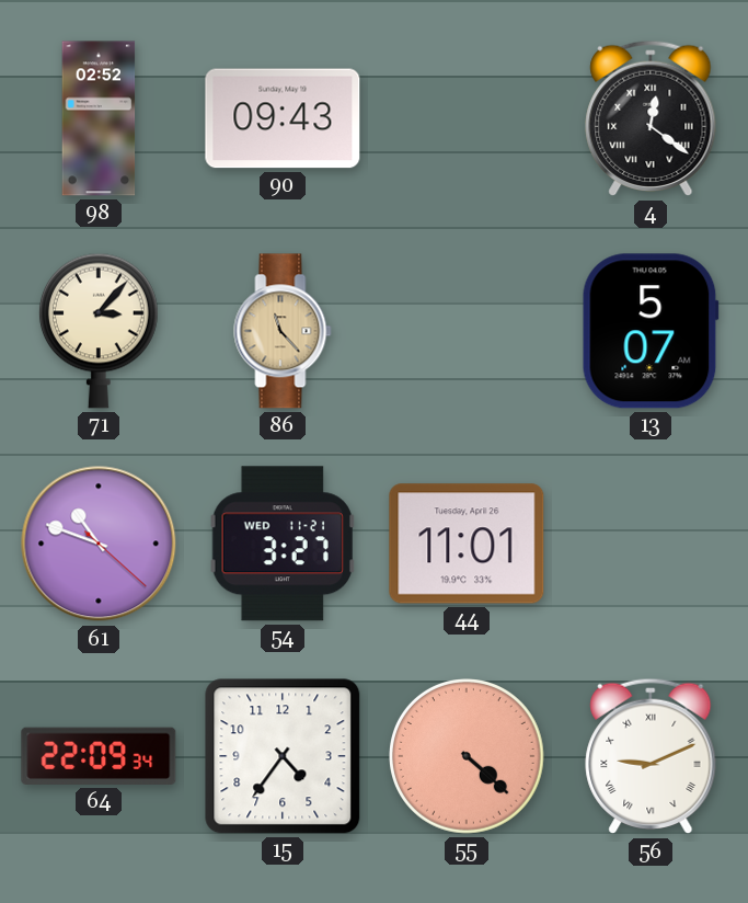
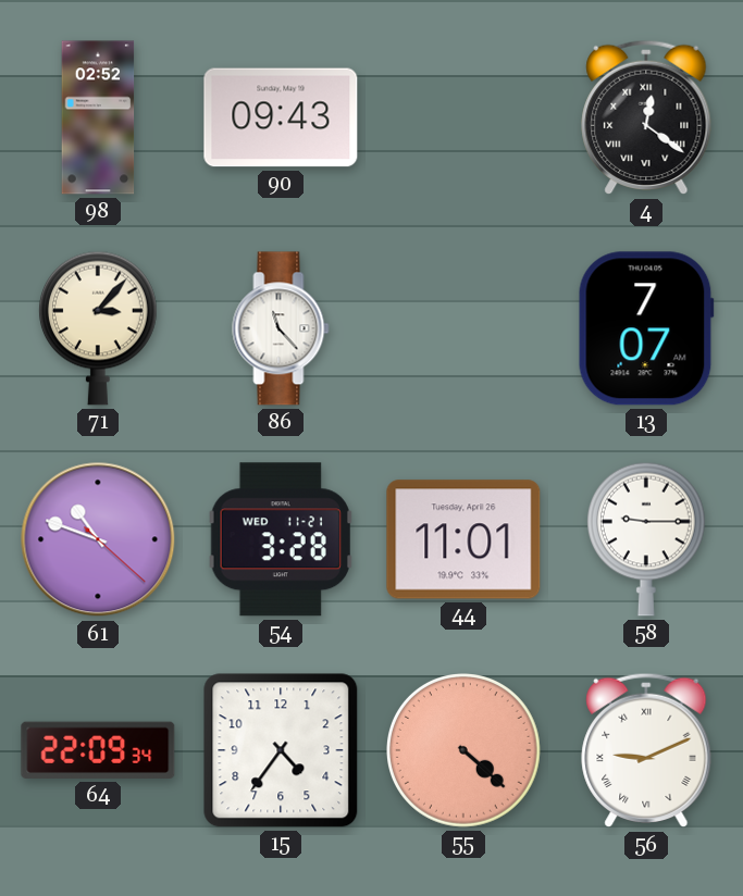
86 dial: champagne -> white (281, 328)
13: 5:07 -> 7:07 (646, 328)
54: 3:27 -> 3:28 (280, 539)
58: none -> 9:15 (646, 539)
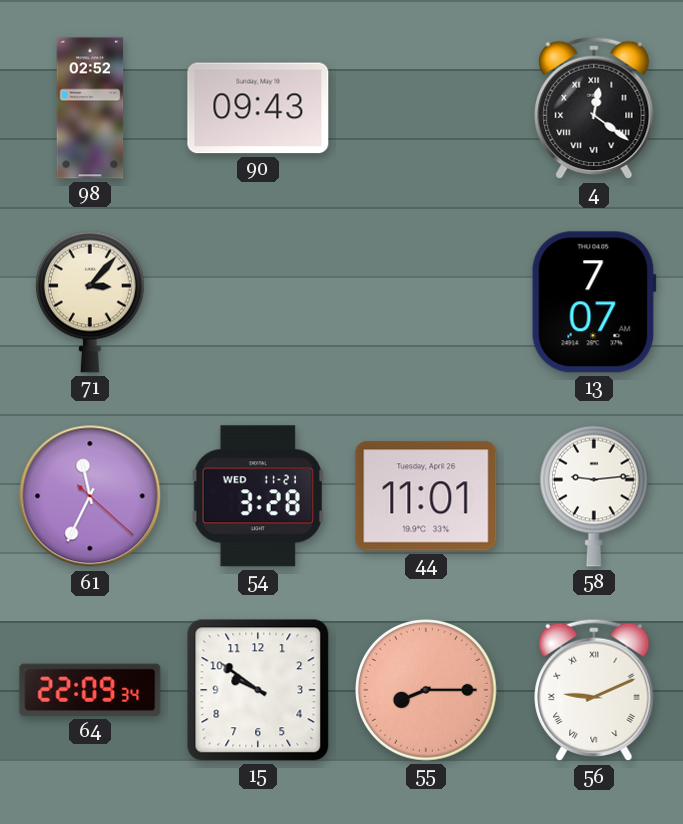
86: 11:23 -> none (281, 328)
61: 10:48 -> 11:34 (90, 496)
58: 9:15 -> 9:14 (594, 496)
15: 4:36 -> 9:51 (258, 690)
55: 4:22 -> 8:15 (427, 691)
